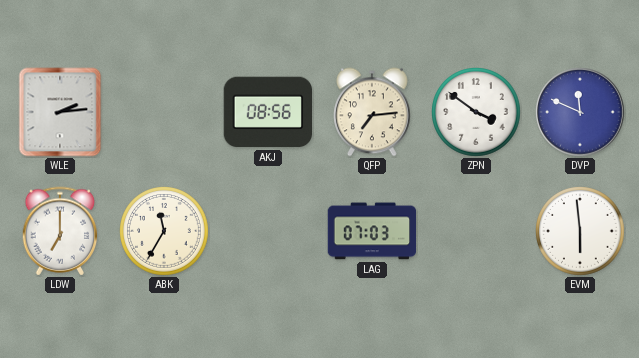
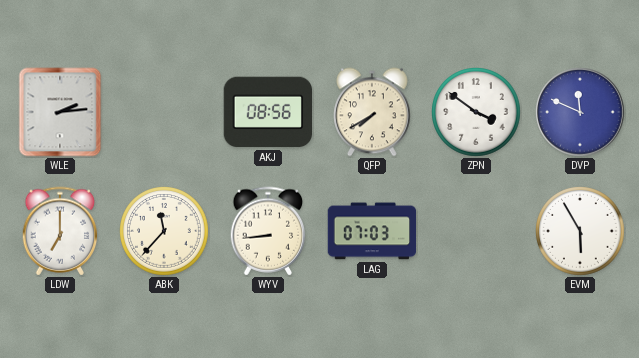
QFP: 7:14 -> 7:40 (372, 112)
ABK: 11:35 -> 11:37 (165, 232)
WYV: none -> 8:44 (268, 231)
EVM: 5:59 -> 5:55 (581, 232)
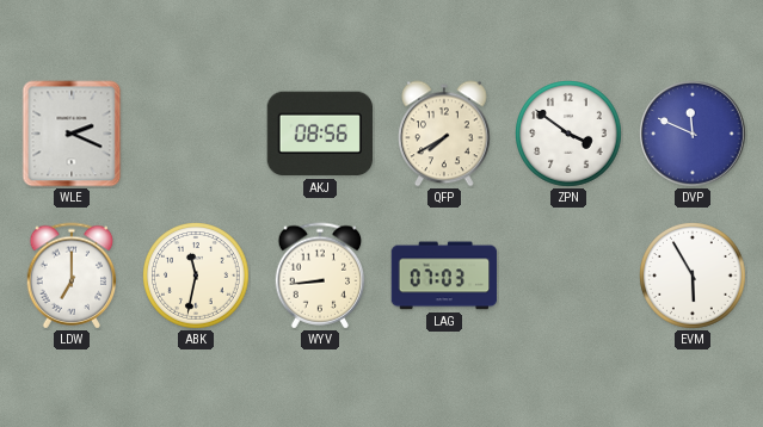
WLE: 2:14 -> 2:19 (72, 134)
ABK: 11:37 -> 11:32 (197, 277)
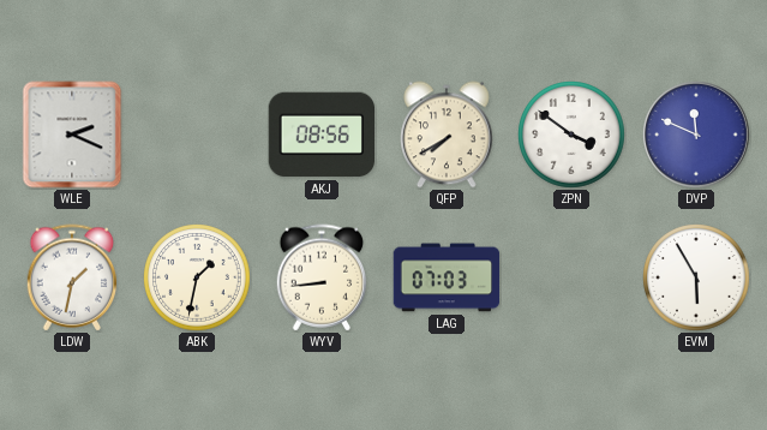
LDW: 7:00 -> 1:32 (72, 277)
ABK: 11:32 -> 1:32 (198, 279)
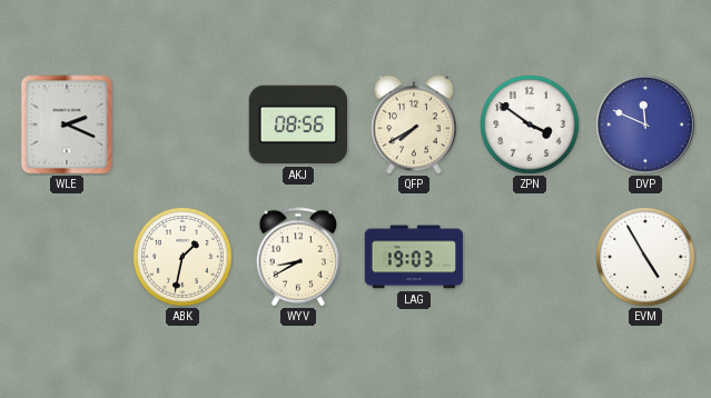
LDW: 1:32 -> none (72, 277)
WYV: 8:44 -> 8:40 (298, 257)
LAG: 07:03 -> 19:03 (414, 257)
EVM: 5:55 -> 4:55 (646, 258)
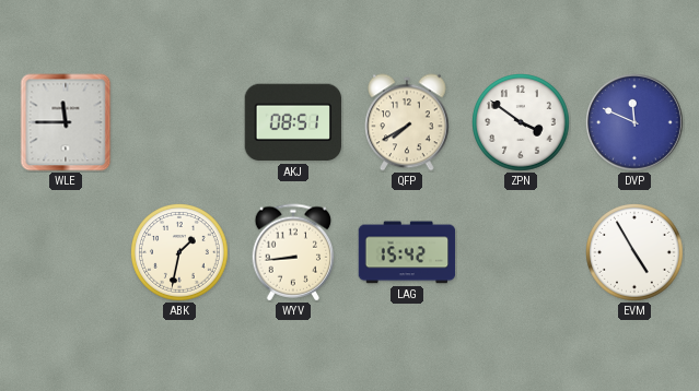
WLE: 2:19 -> 11:45 (66, 122)
AKJ: 08:56 -> 08:51 (293, 122)
WYV: 8:40 -> 8:44 (293, 252)
LAG: 19:03 -> 15:42 (407, 252)
